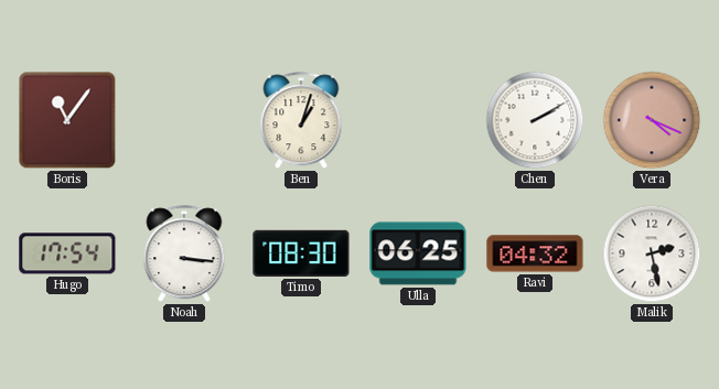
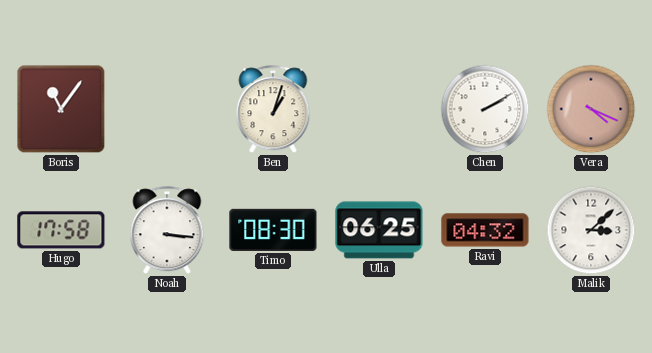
Hugo: 17:54 -> 17:58 (61, 230)
Malik: 2:28 -> 3:08 (591, 230)
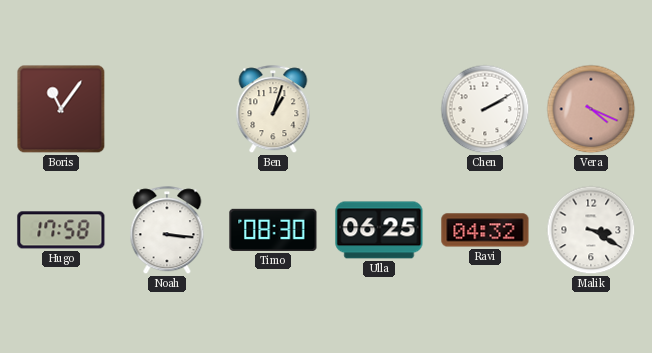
Malik: 3:08 -> 3:20 (591, 230)
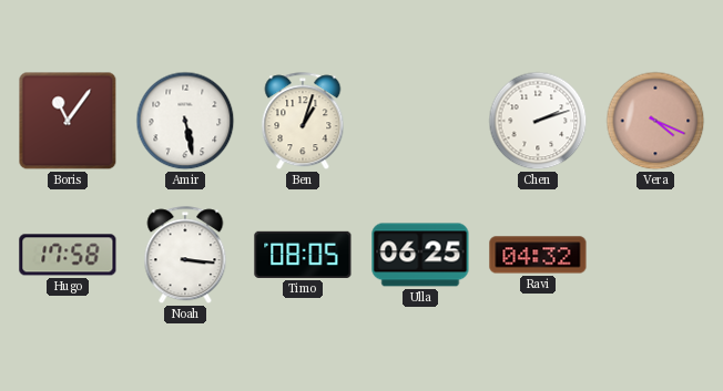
Amir: none -> 5:28 (185, 121)
Chen: 2:10 -> 2:12 (538, 121)
Timo: 08:30 -> 08:05 (303, 255)
Malik: 3:20 -> none (591, 230)
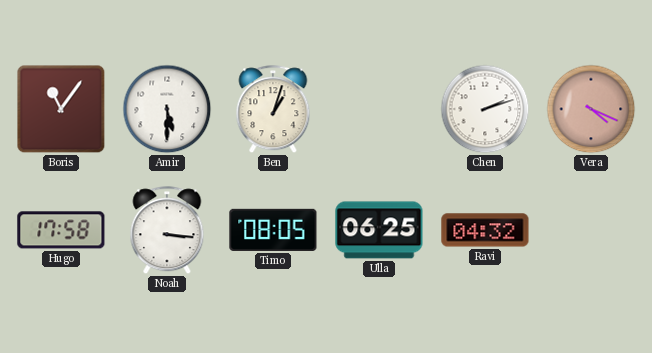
Amir: 5:28 -> 5:30 (167, 109)
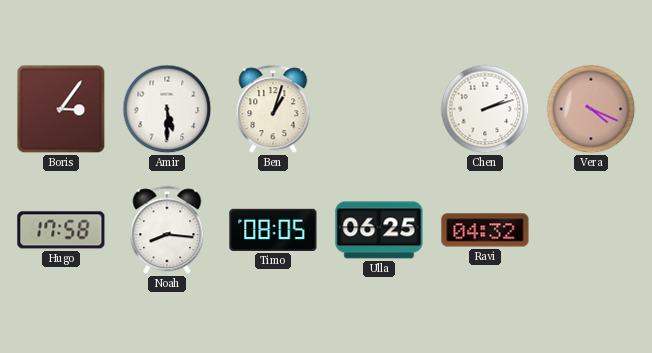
Boris: 11:06 -> 3:06 (61, 109)
Noah: 3:16 -> 8:16 (167, 231)
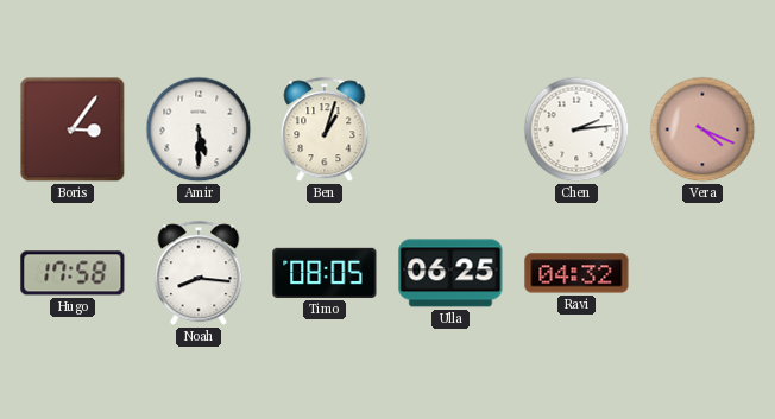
Chen: 2:12 -> 2:14 (576, 129)
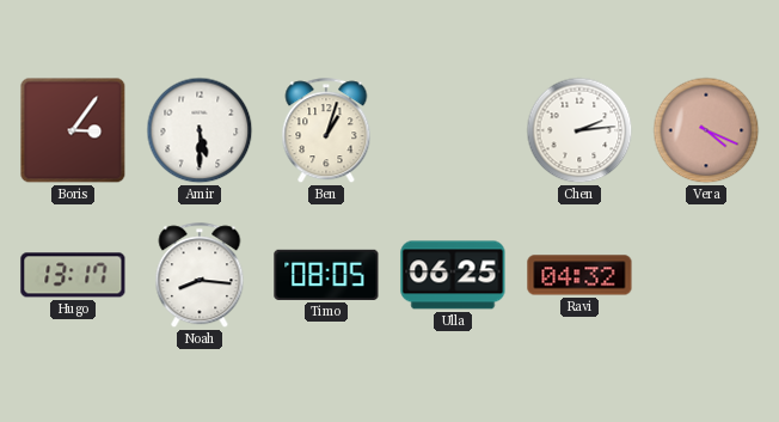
Hugo: 17:58 -> 13:17 (73, 275)
